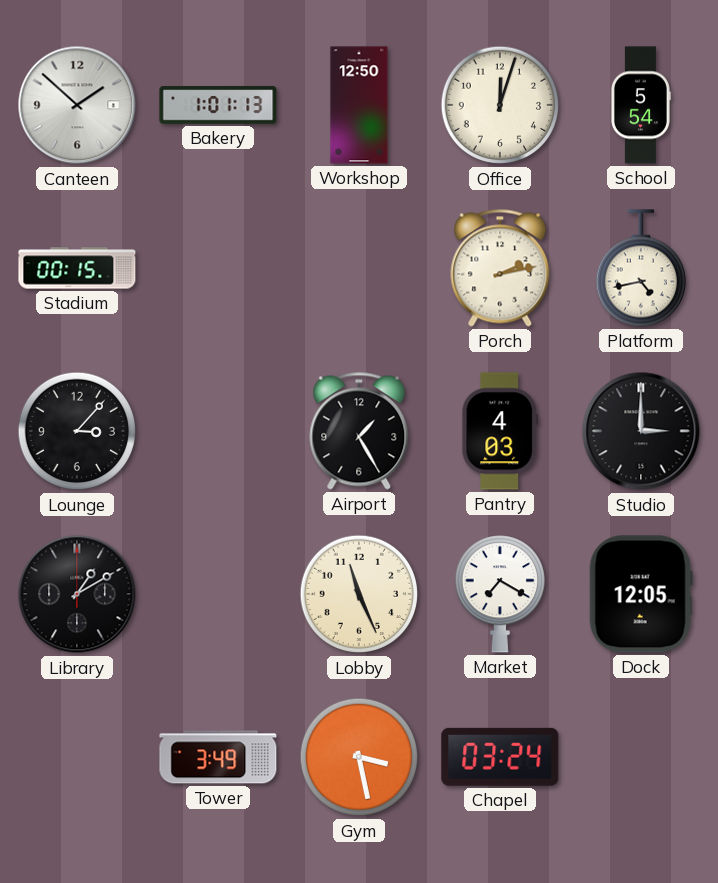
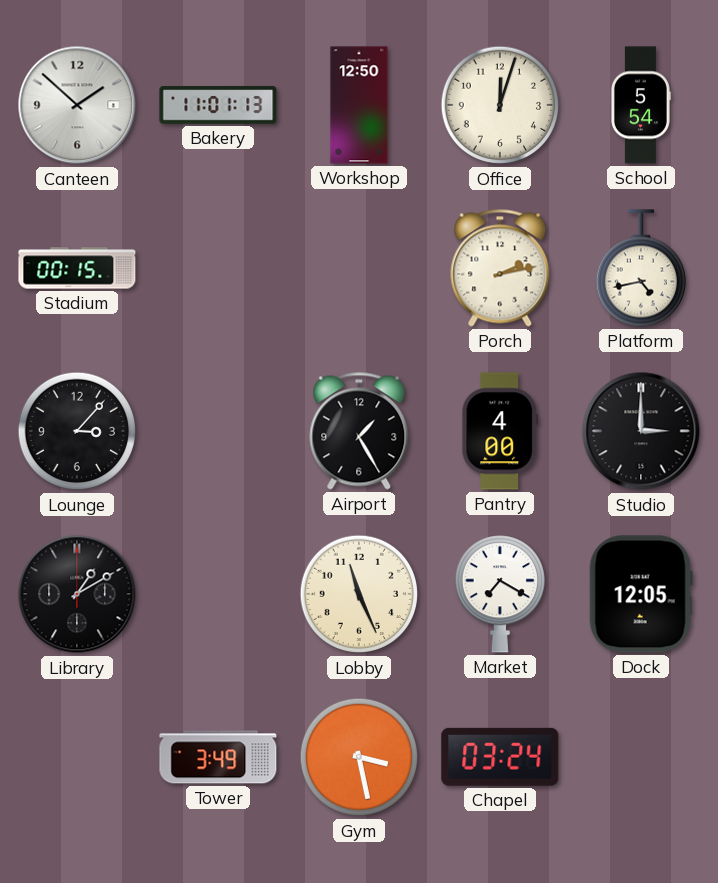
Bakery: 1:01 -> 11:01 (218, 105)
Pantry: 4:03 -> 4:00 (500, 431)
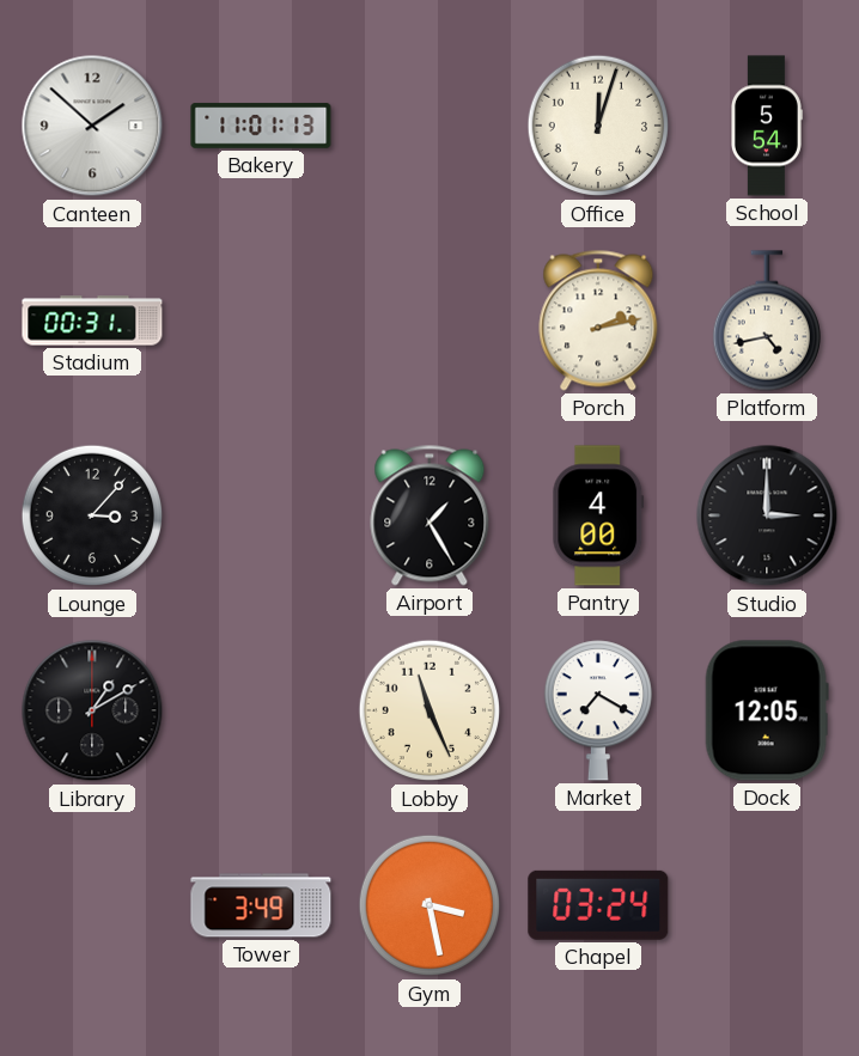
Workshop: 12:50 -> none (359, 105)
Stadium: 00:15 -> 00:31 (92, 321)
